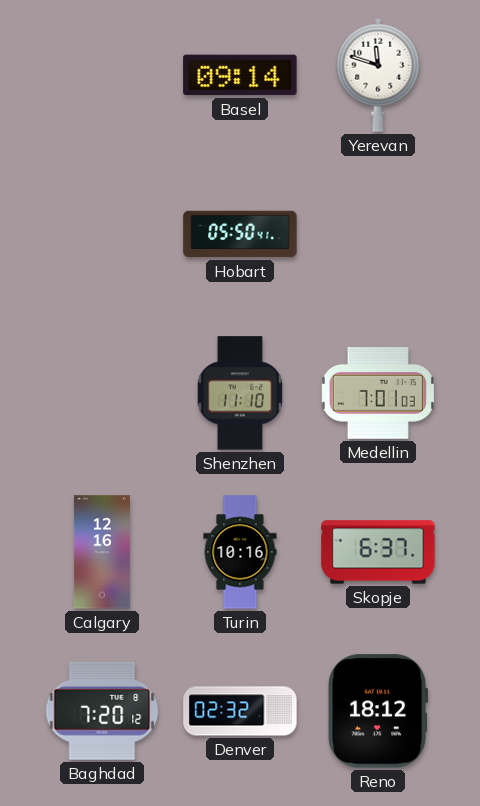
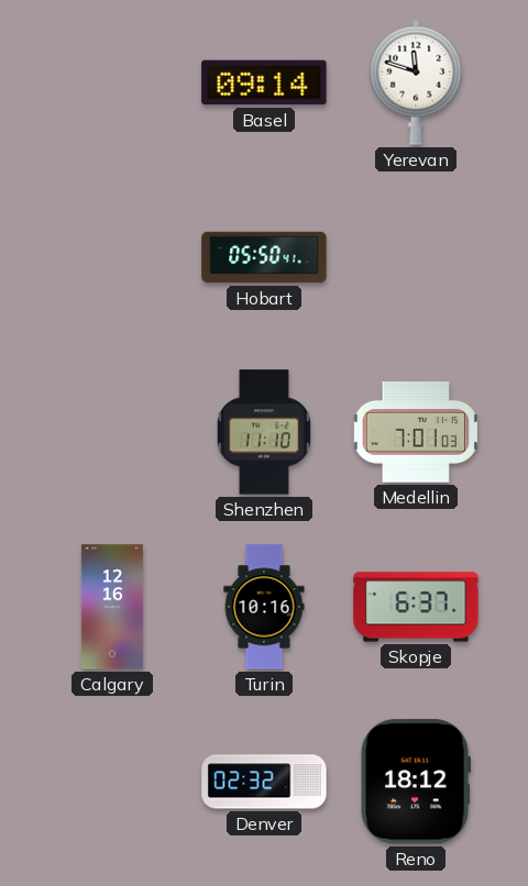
Baghdad: 7:20 -> none (102, 711)
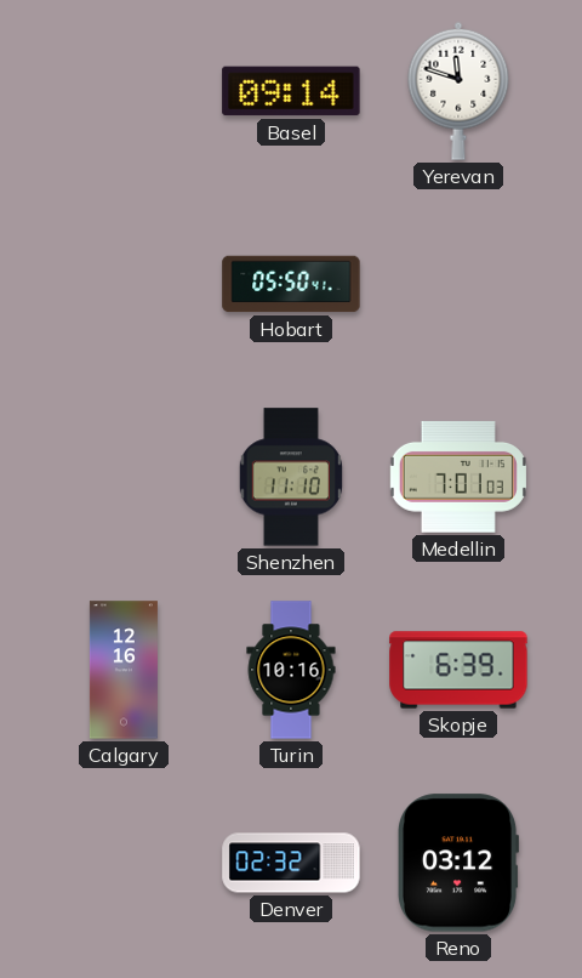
Skopje: 6:37 -> 6:39 (458, 670)
Reno: 18:12 -> 03:12 (460, 863)
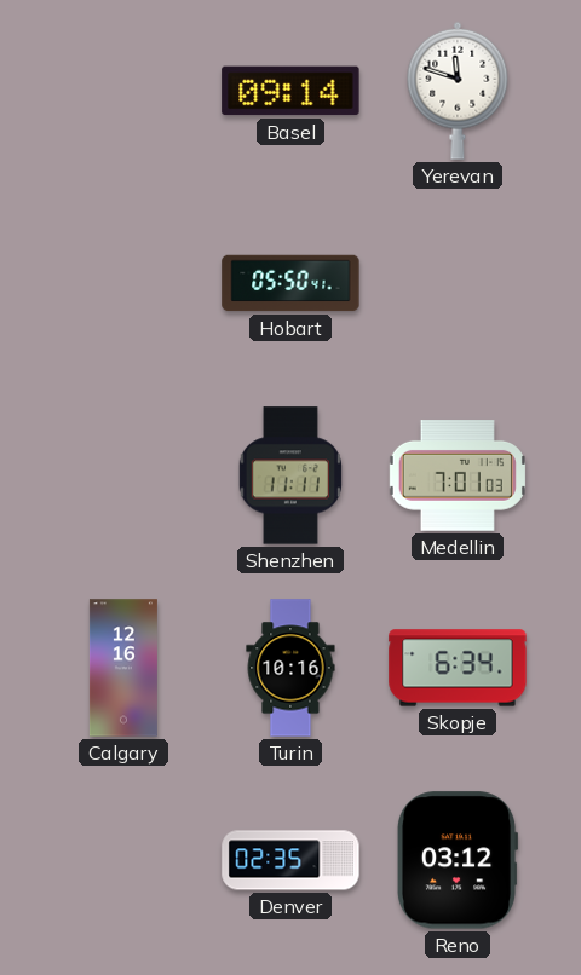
Shenzhen: 11:10 -> 11:11 (290, 475)
Skopje: 6:39 -> 6:34 (458, 668)
Denver: 02:32 -> 02:35 (290, 860)
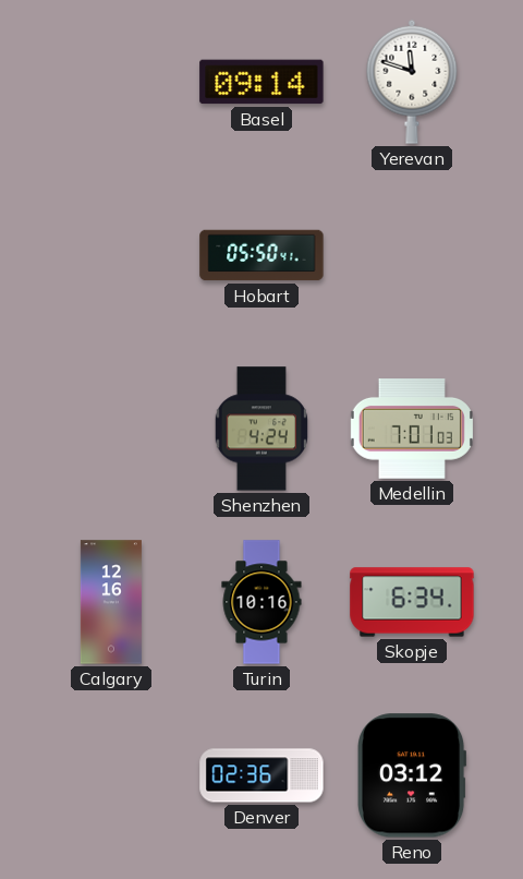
Shenzhen: 11:11 -> 4:24 (261, 429)
Denver: 02:35 -> 02:36 (261, 775)
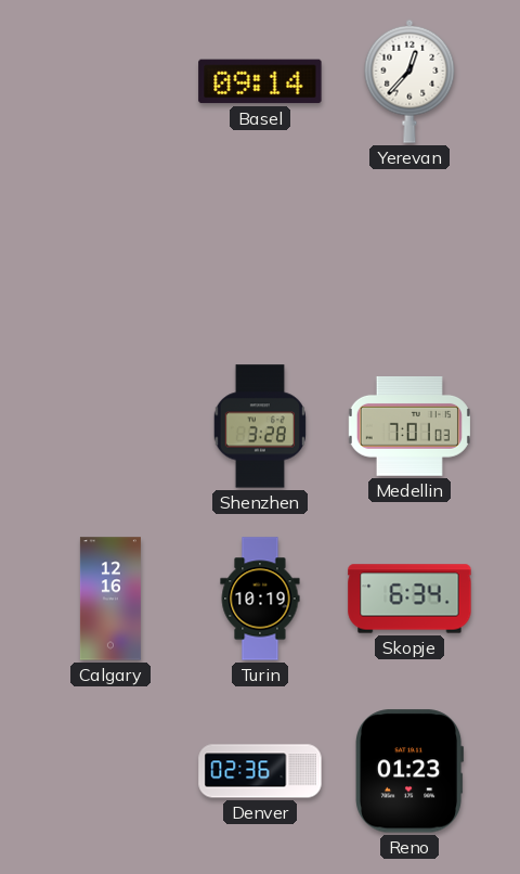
Yerevan: 11:48 -> 12:37 (409, 81)
Hobart: 05:50 -> none (261, 255)
Shenzhen: 4:24 -> 3:28 (260, 426)
Turin: 10:16 -> 10:19 (260, 599)
Reno: 03:12 -> 01:23 (411, 771)
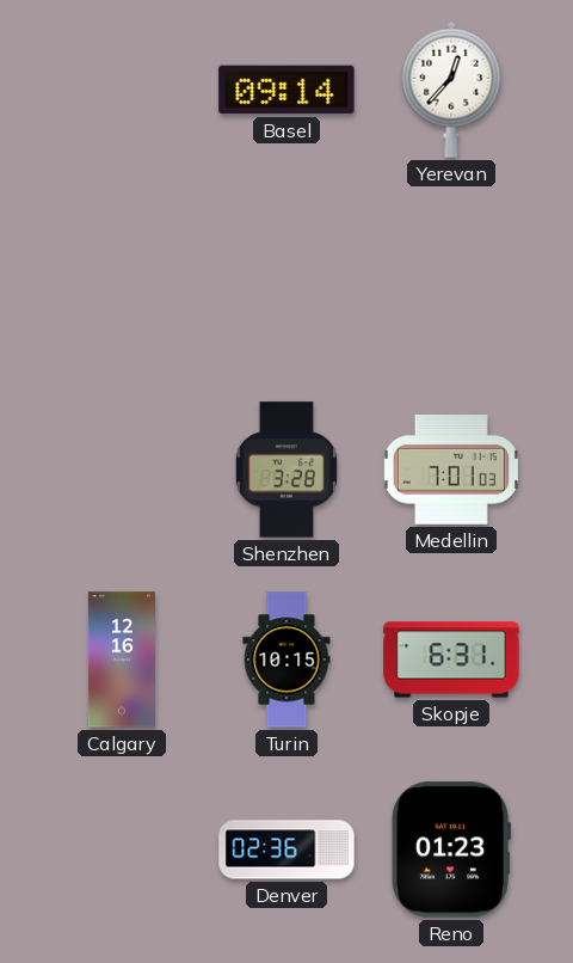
Turin: 10:19 -> 10:15 (286, 660)
Skopje: 6:34 -> 6:31 (451, 660)
